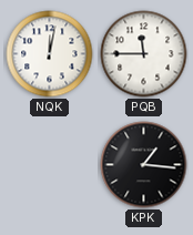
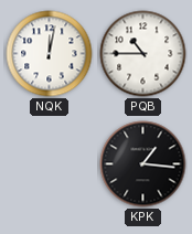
PQB: 11:45 -> 10:45 (143, 54)
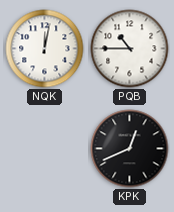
KPK: 1:16 -> 12:41 (130, 149)
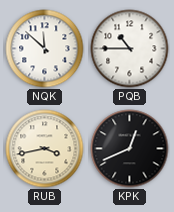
NQK: 12:02 -> 11:52 (45, 49)
RUB: none -> 3:43 (45, 149)
